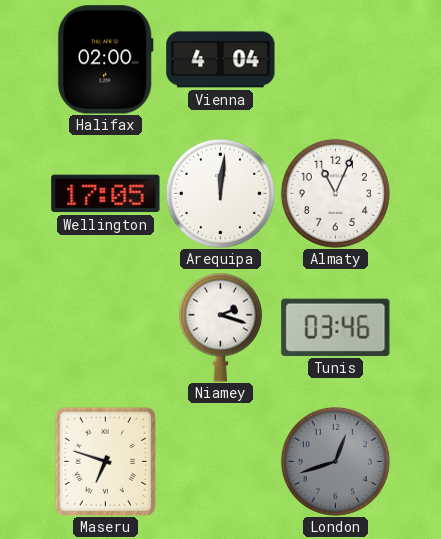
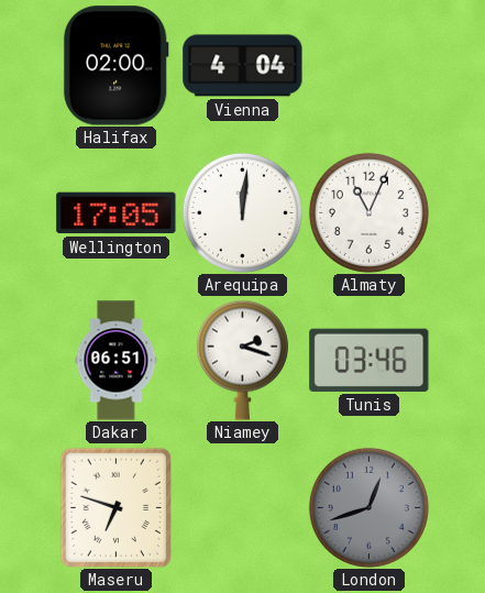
Dakar: none -> 06:51 (117, 361)
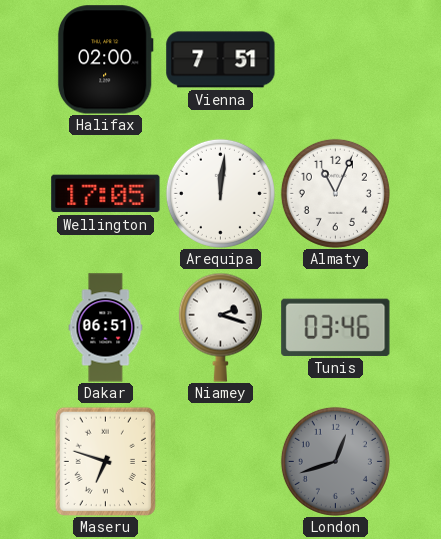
Vienna: 4:04 -> 7:51 (221, 60)
